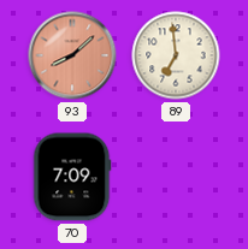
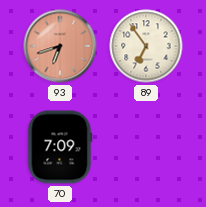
93: 8:08 -> 6:42 (60, 46)
89: 6:59 -> 6:54 (146, 46)
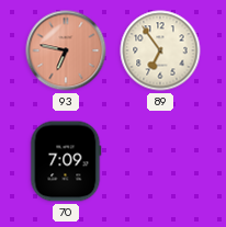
93: 6:42 -> 6:47 (66, 50)
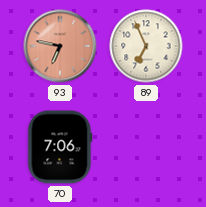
89: 6:54 -> 6:56 (146, 46)
70: 7:09 -> 7:06 (60, 147)
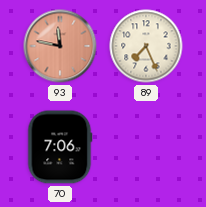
93: 6:47 -> 11:47 (60, 46)
89: 6:56 -> 7:26 (146, 46)
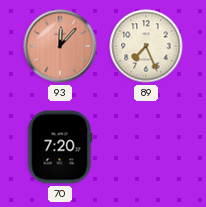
93: 11:47 -> 12:07 (60, 46)
70: 7:06 -> 7:20 (60, 147)
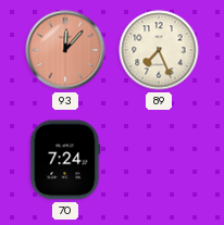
70: 7:20 -> 7:24 (65, 160)
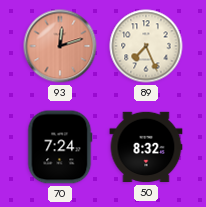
93: 12:07 -> 12:12 (60, 46)
50: none -> 8:32 (146, 147)
